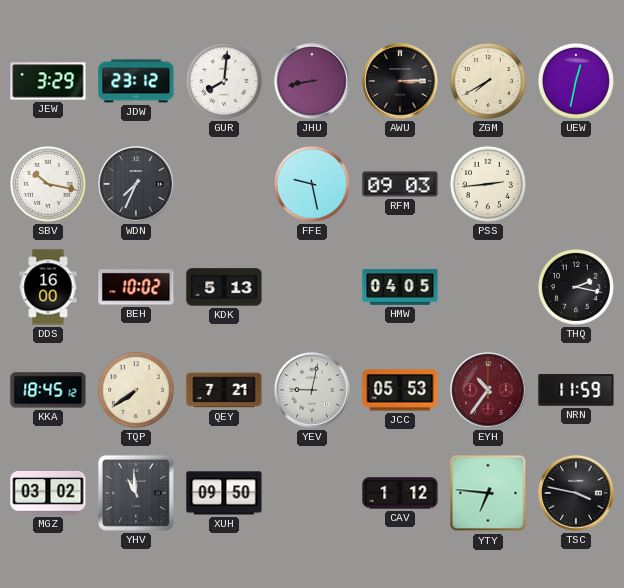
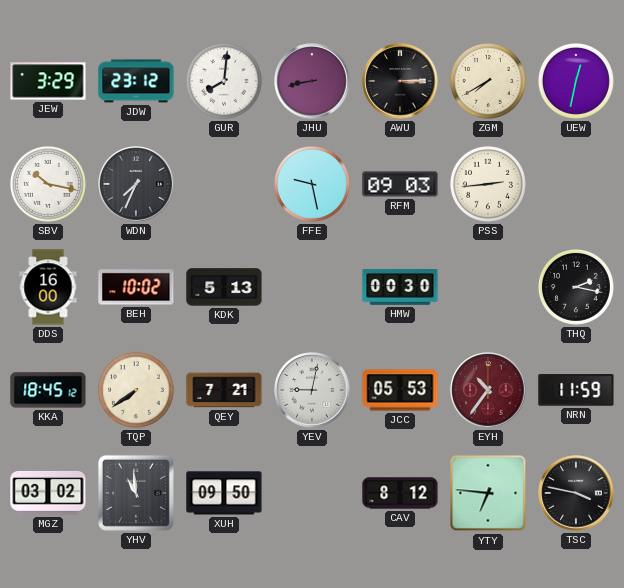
HMW: 04:05 -> 00:30 (400, 287)
CAV: 1:12 -> 8:12 (400, 493)
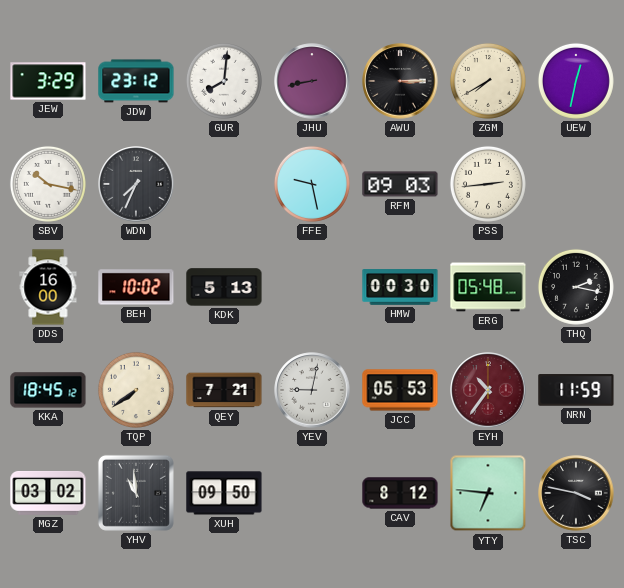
ERG: none -> 05:48 (488, 287)
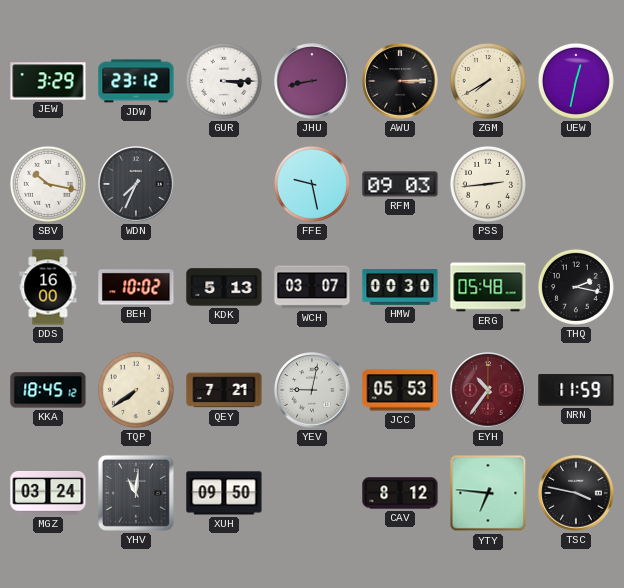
GUR: 8:01 -> 3:15 (224, 81)
WCH: none -> 03:07 (312, 287)
MGZ: 03:02 -> 03:24 (48, 493)
YHV: 10:59 -> 11:01 (136, 493)
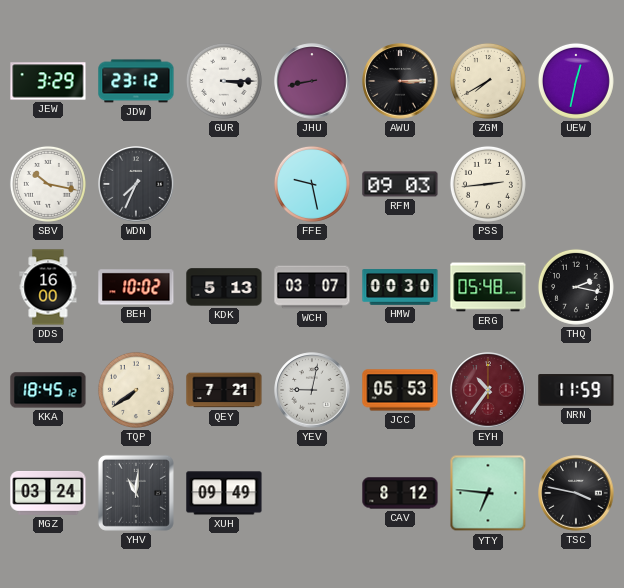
XUH: 09:50 -> 09:49 (224, 493)
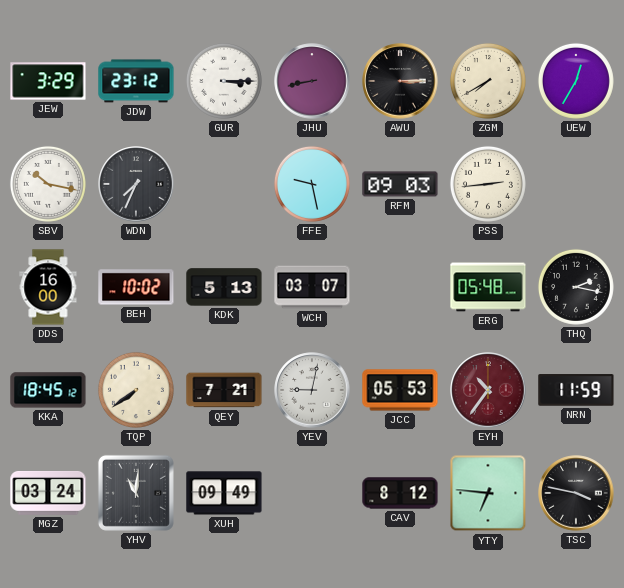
UEW: 12:32 -> 12:35 (576, 81)
HMW: 00:30 -> none (400, 287)
